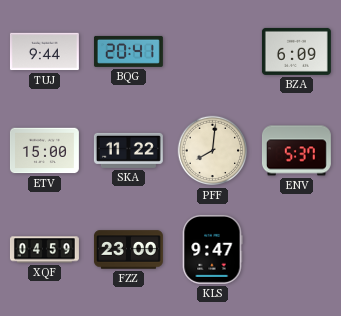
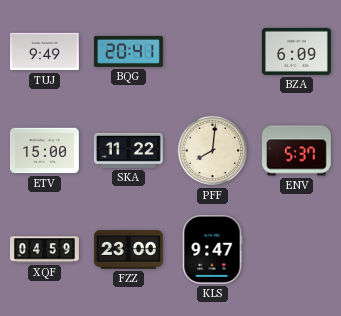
TUJ: 9:44 -> 9:49 (44, 52)
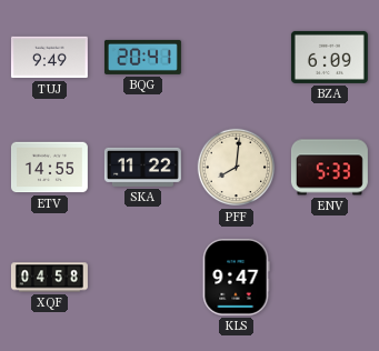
ETV: 15:00 -> 14:55 (49, 168)
ENV: 5:37 -> 5:33 (329, 168)
XQF: 04:59 -> 04:58 (49, 278)
FZZ: 23:00 -> none (128, 250)
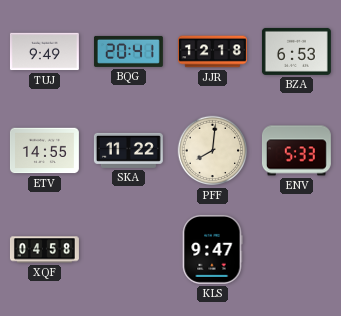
JJR: none -> 12:18 (212, 52)
BZA: 6:09 -> 6:53 (296, 51)
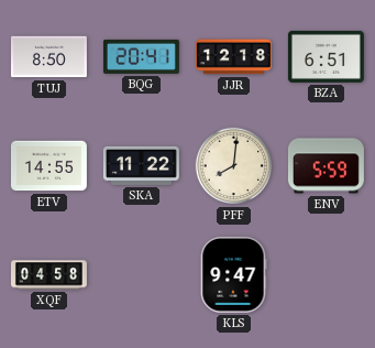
TUJ: 9:49 -> 8:50 (48, 57)
BZA: 6:53 -> 6:51 (326, 56)
ENV: 5:33 -> 5:59 (326, 166)
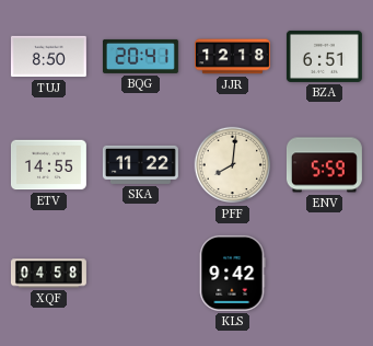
KLS: 9:47 -> 9:42 (232, 273)
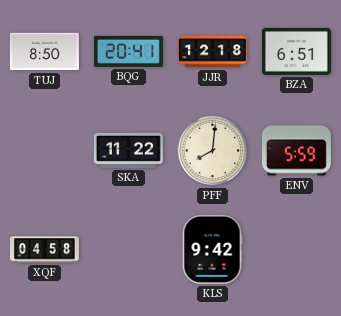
ETV: 14:55 -> none (48, 165)
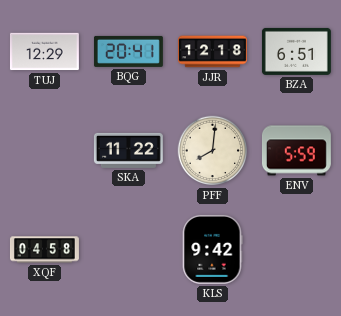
TUJ: 8:50 -> 12:29 (44, 52)
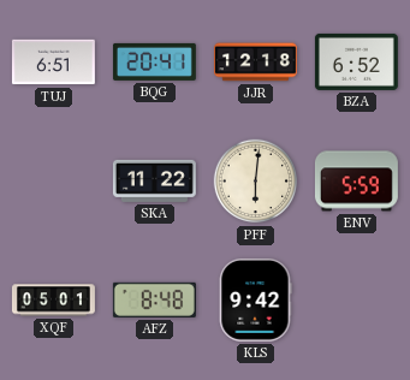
TUJ: 12:29 -> 6:51 (53, 63)
BZA: 6:51 -> 6:52 (356, 61)
PFF: 8:01 -> 6:01 (256, 182)
XQF: 04:58 -> 05:01 (53, 301)
AFZ: none -> 8:48 (154, 299)
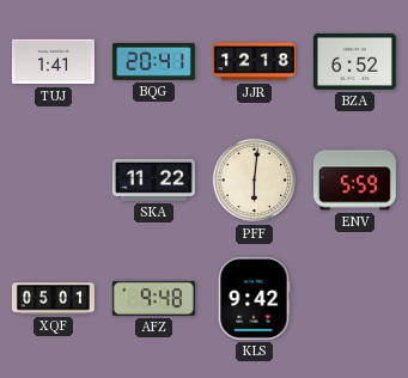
TUJ: 6:51 -> 1:41 (53, 62)
AFZ: 8:48 -> 9:48 (153, 298)
